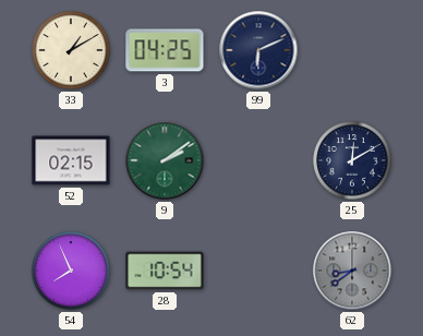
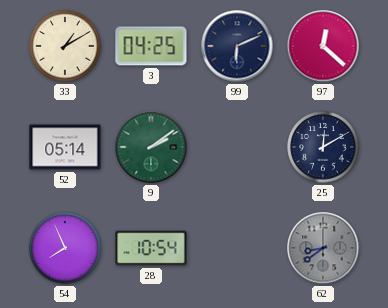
97: none -> 12:22 (323, 46)
52: 02:15 -> 05:14 (65, 147)
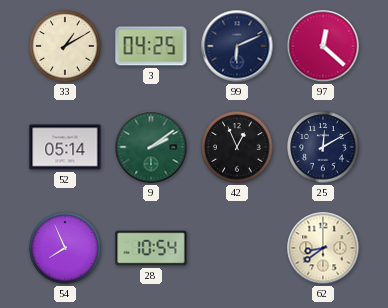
42: none -> 12:56 (237, 147)
62 dial: grey -> cream (323, 248)
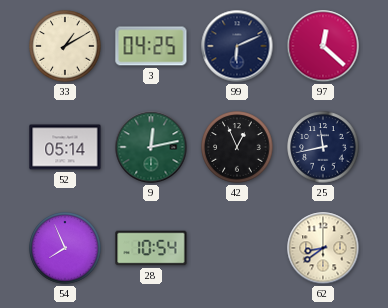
9: 2:09 -> 12:13 (151, 147)
25: 12:10 -> 11:43 (323, 147)
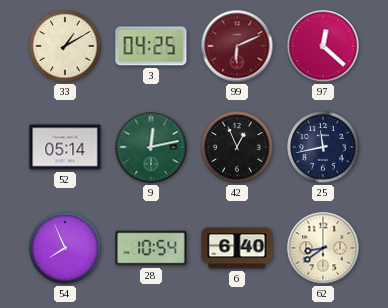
99 dial: navy -> burgundy (237, 46)
6: none -> 6:40 (237, 248)
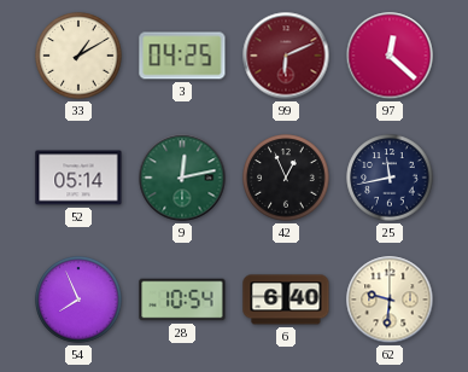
62: 8:39 -> 9:31 (390, 300)
